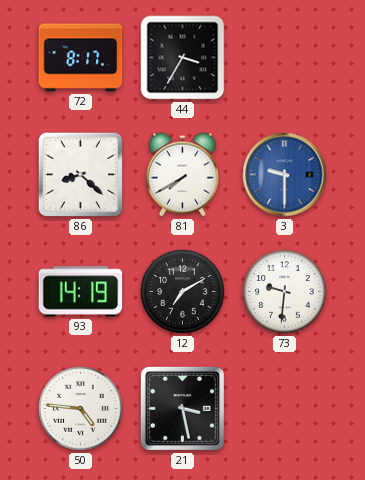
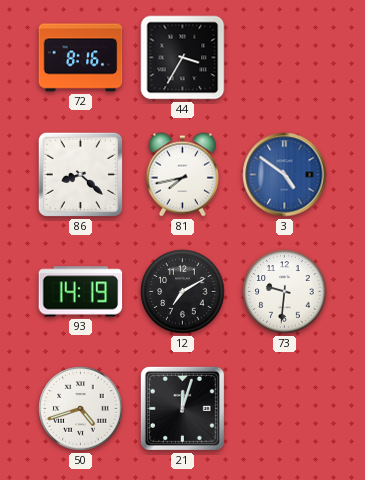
72: 8:17 -> 8:16 (81, 58)
81: 7:40 -> 7:43 (182, 175)
3: 9:30 -> 4:51 (285, 175)
50: 4:46 -> 4:42 (81, 409)
21: 3:28 -> 12:03 (182, 408)
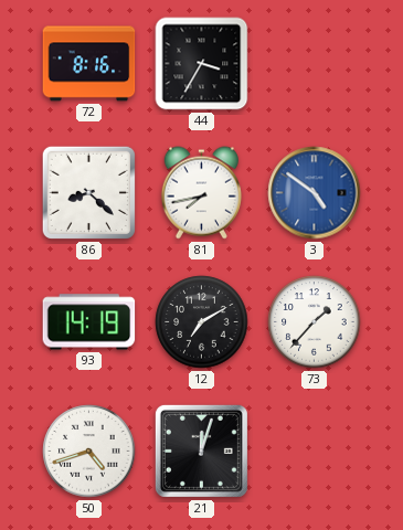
73: 9:31 -> 1:37 (315, 322)
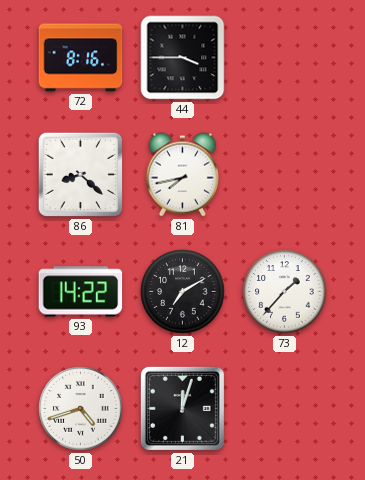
44: 3:35 -> 3:45 (183, 58)
3: 4:51 -> none (315, 193)
93: 14:19 -> 14:22 (81, 292)
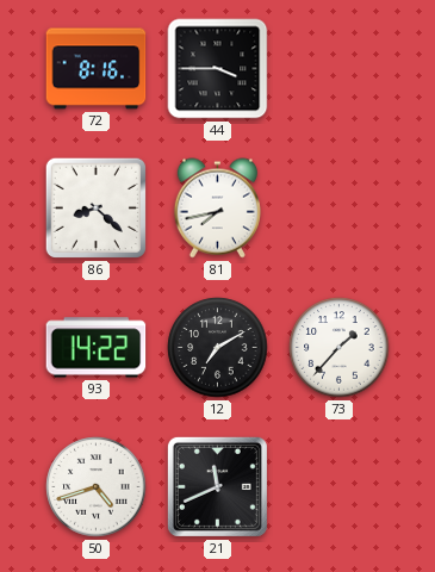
21: 12:03 -> 11:41 (217, 486)
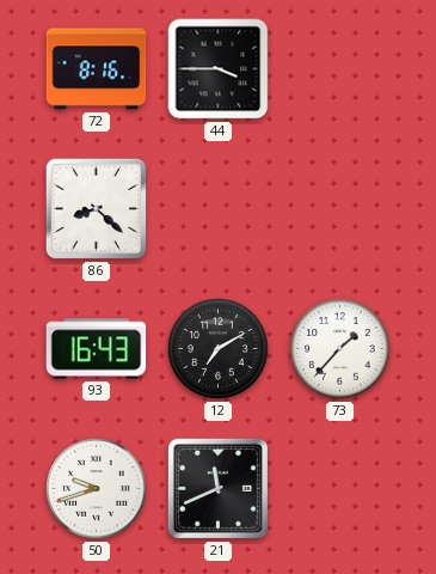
81: 7:43 -> none (217, 209)
93: 14:22 -> 16:43 (97, 349)
50: 4:42 -> 9:42 (97, 489)
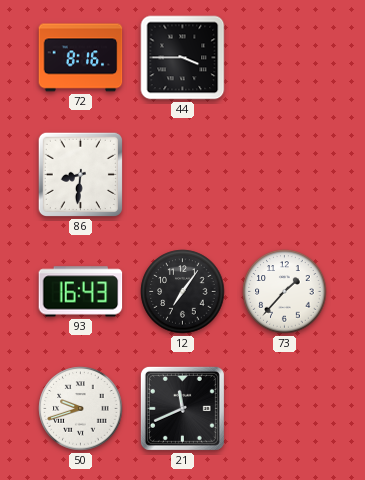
86: 8:22 -> 8:31 (80, 174)
12: 7:10 -> 7:06 (183, 292)
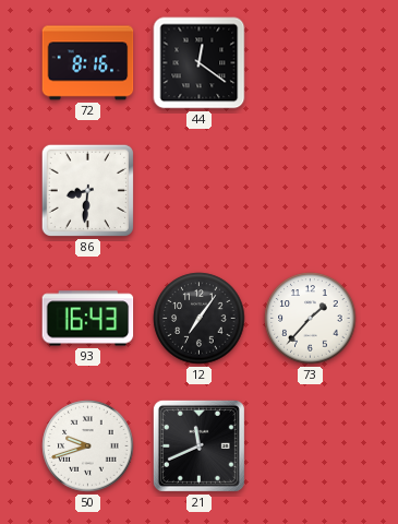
44: 3:45 -> 12:21 (200, 63)
